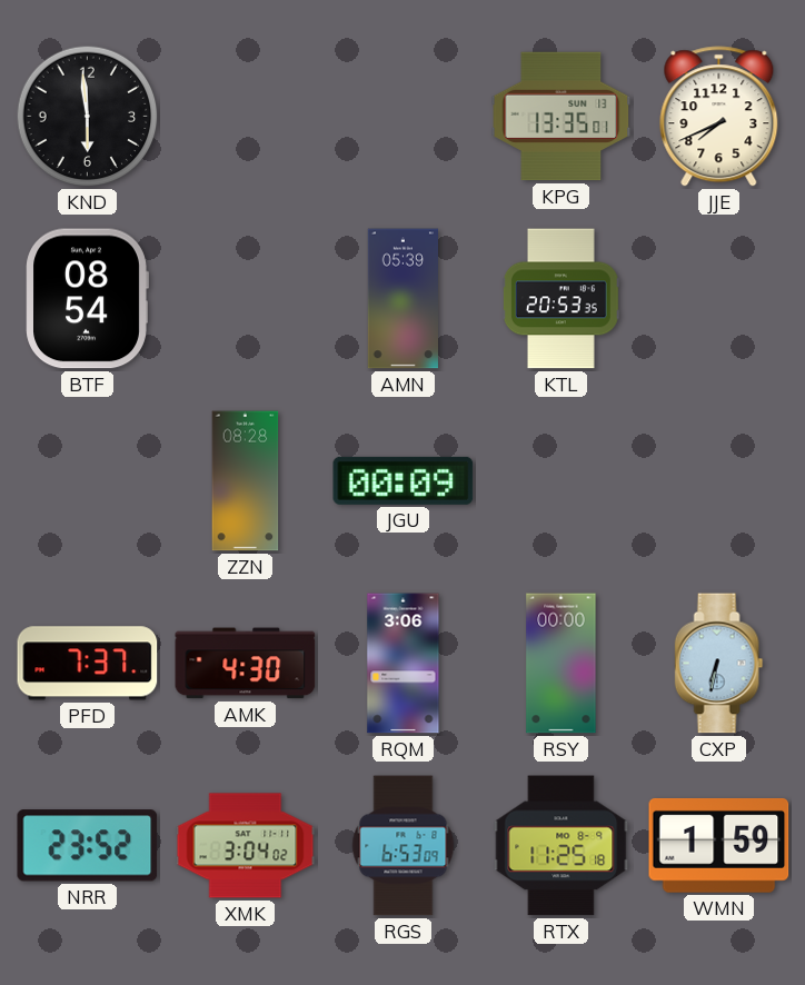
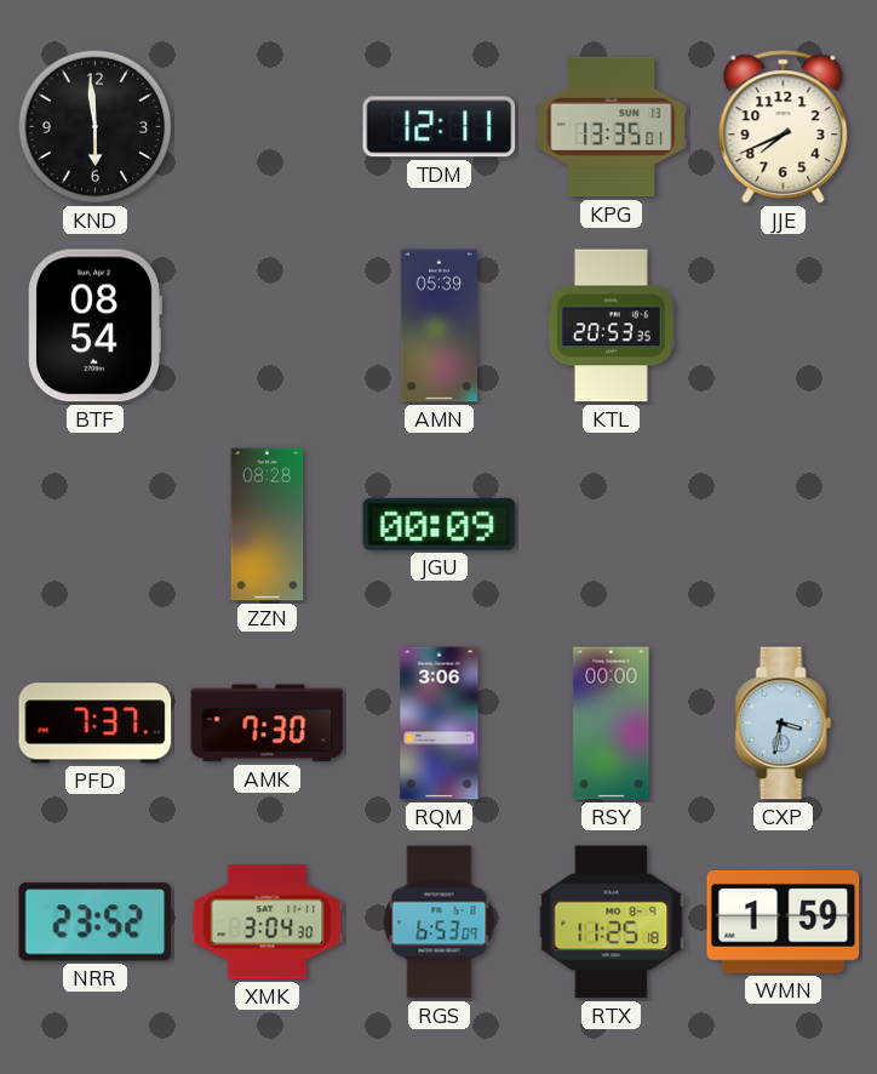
TDM: none -> 12:11 (440, 127)
AMK: 4:30 -> 7:30 (268, 724)
CXP: 6:32 -> 3:32 (784, 724)
XMK: 3:04:02 -> 3:04:30 (268, 922)
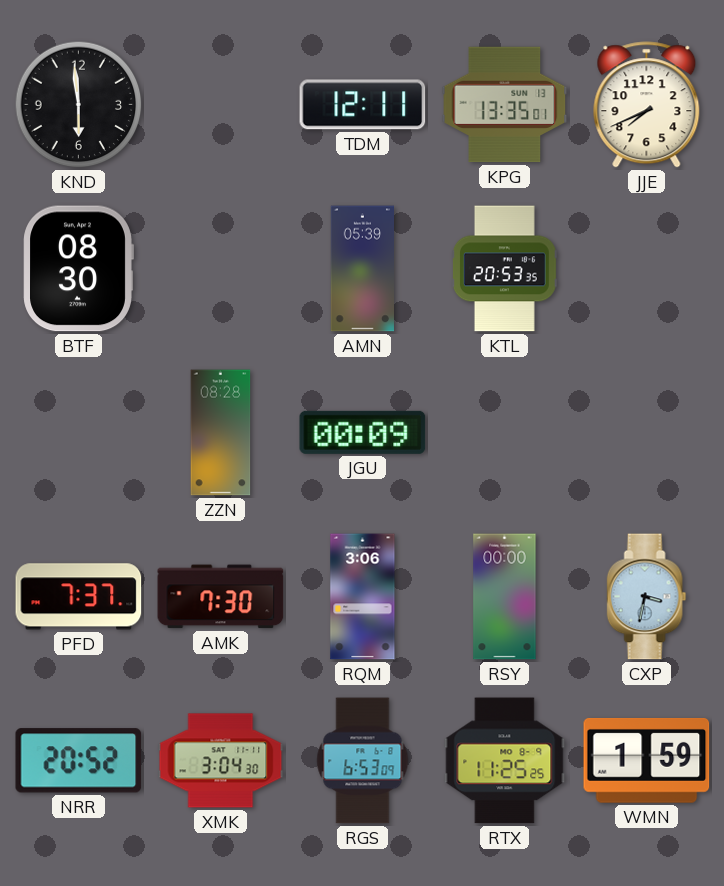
BTF: 08:54 -> 08:30 (78, 269)
NRR: 23:52 -> 20:52 (79, 761)
RTX: 11:25:18 -> 11:25:25 (505, 761)
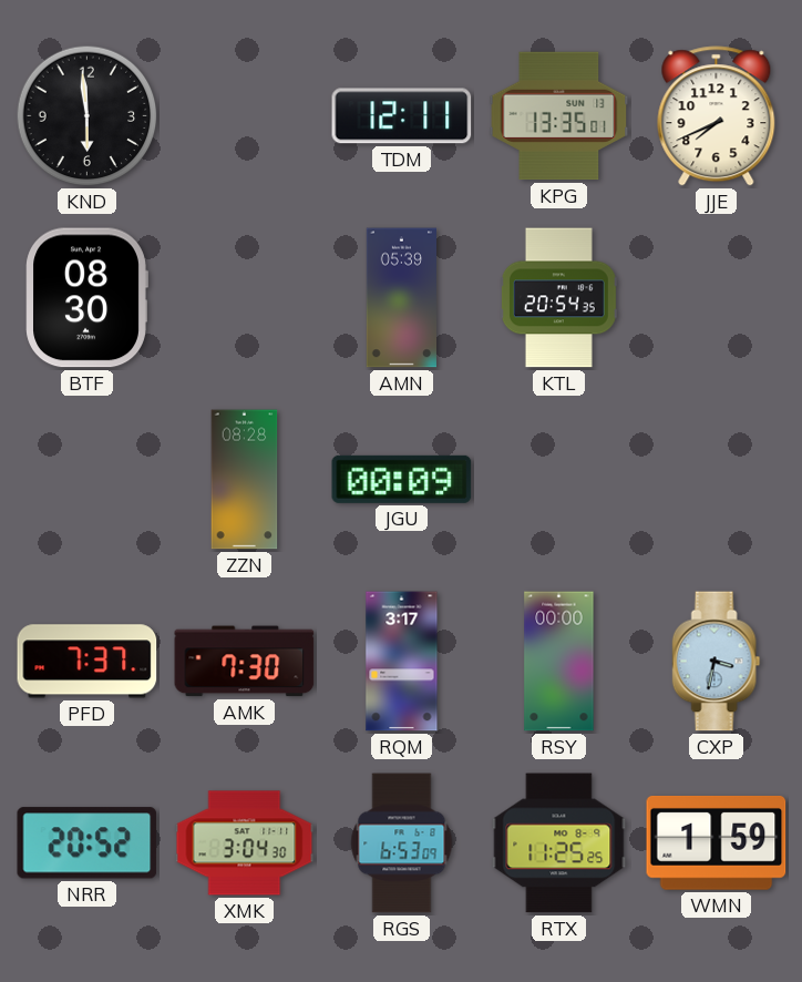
KTL: 20:53 -> 20:54 (558, 298)
RQM: 3:06 -> 3:17 (402, 662)
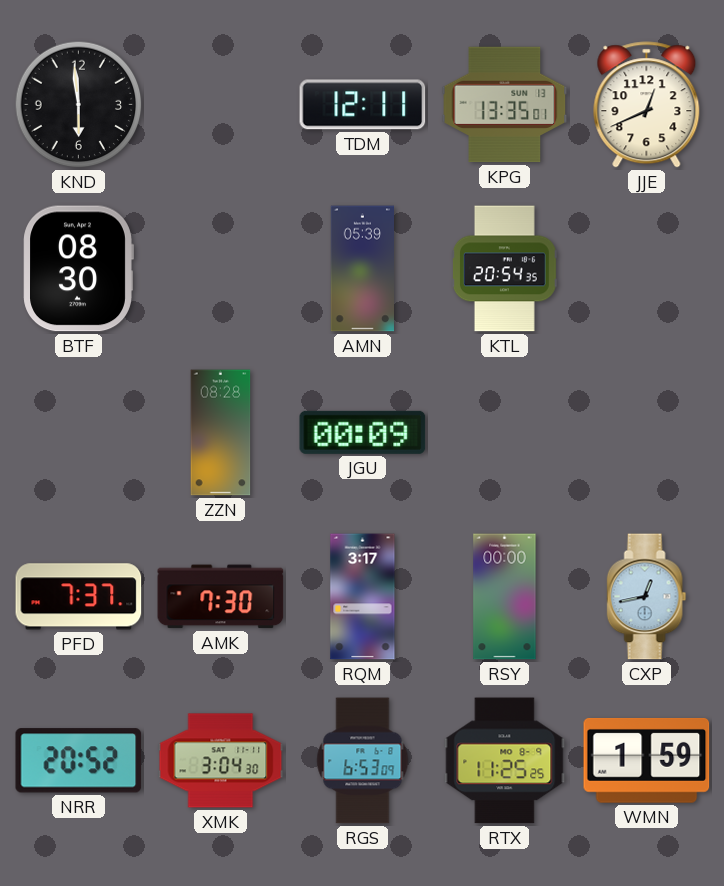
JJE: 7:41 -> 12:41 (647, 105)
CXP: 3:32 -> 12:43 (647, 597)
